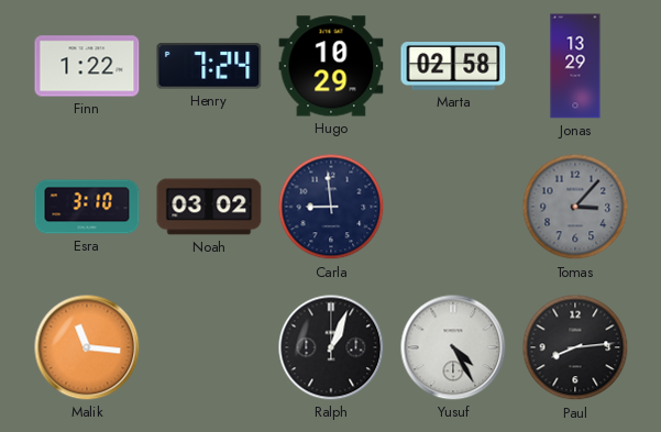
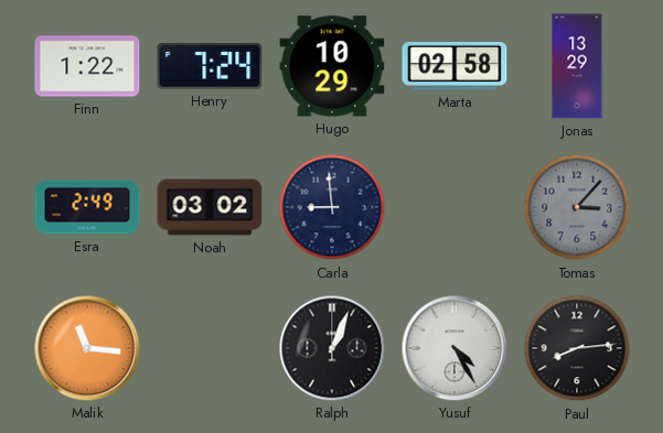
Esra: 3:10 -> 2:49 (87, 207)
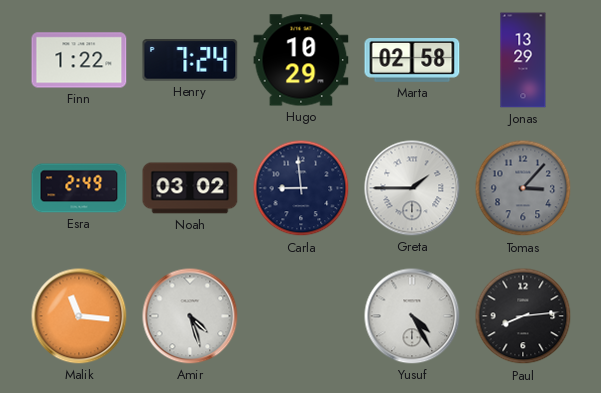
Greta: none -> 1:45 (412, 188)
Amir: none -> 4:27 (190, 316)
Ralph: 1:04 -> none (332, 348)
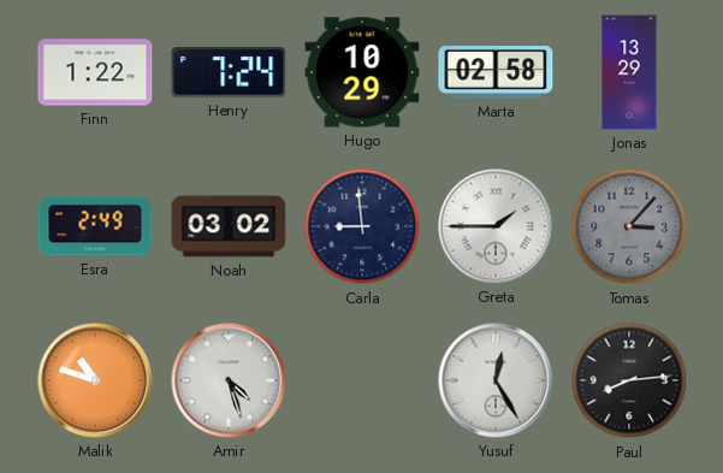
Malik: 11:16 -> 10:48 (95, 380)
Yusuf: 4:25 -> 12:25 (496, 380)
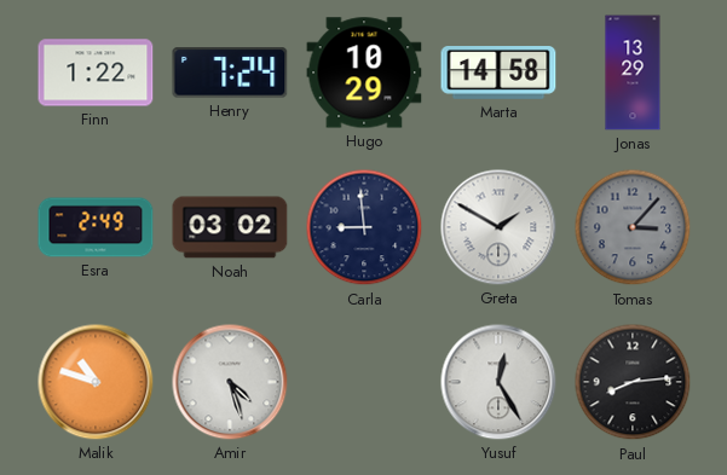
Marta: 02:58 -> 14:58 (498, 74)
Greta: 1:45 -> 1:50 (498, 227)
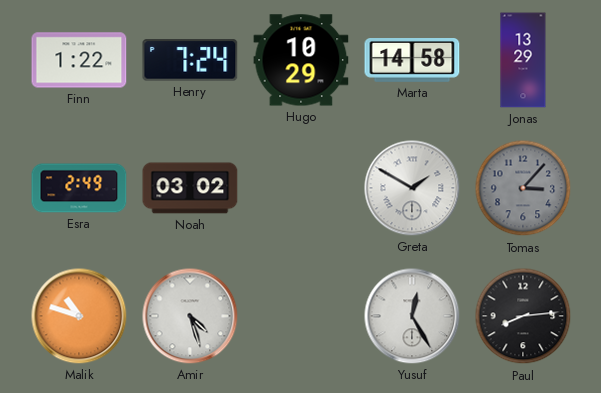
Carla: 8:59 -> none (364, 227)
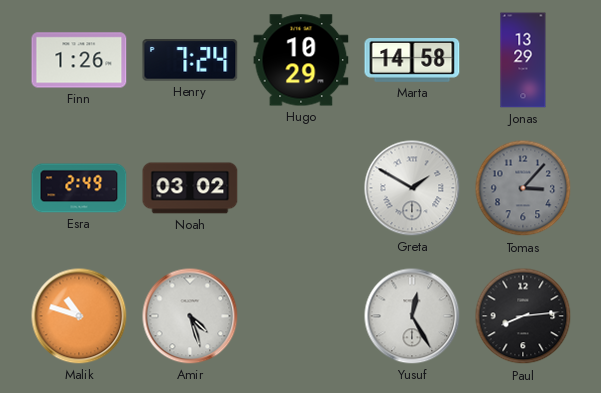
Finn: 1:22 -> 1:26 (79, 60)
